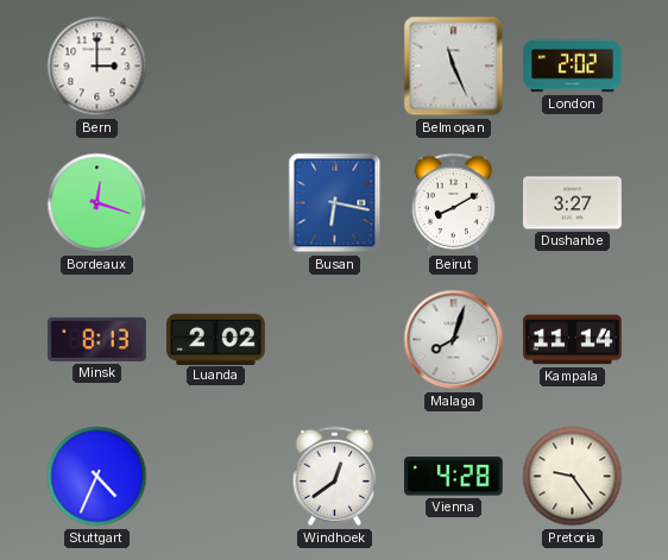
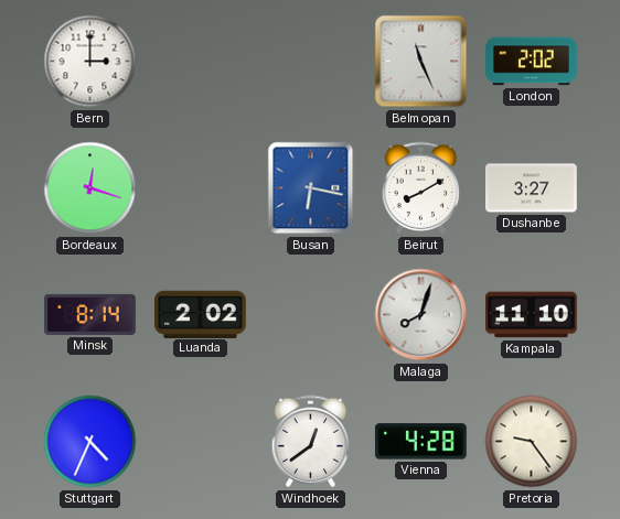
Minsk: 8:13 -> 8:14 (90, 314)
Kampala: 11:14 -> 11:10 (532, 315)
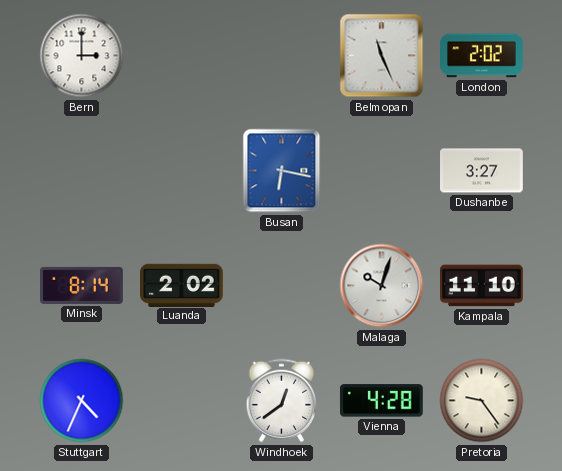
Bordeaux: 12:18 -> none (90, 188)
Beirut: 8:10 -> none (421, 188)
Malaga: 8:03 -> 10:03 (382, 286)
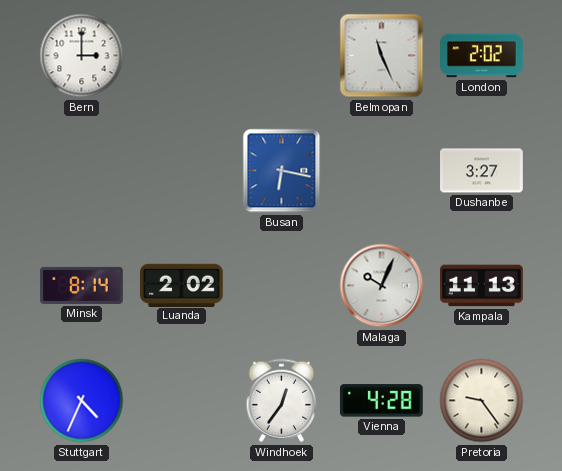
Malaga: 10:03 -> 10:04 (382, 286)
Kampala: 11:10 -> 11:13 (482, 286)
Windhoek: 12:39 -> 12:36 (282, 401)
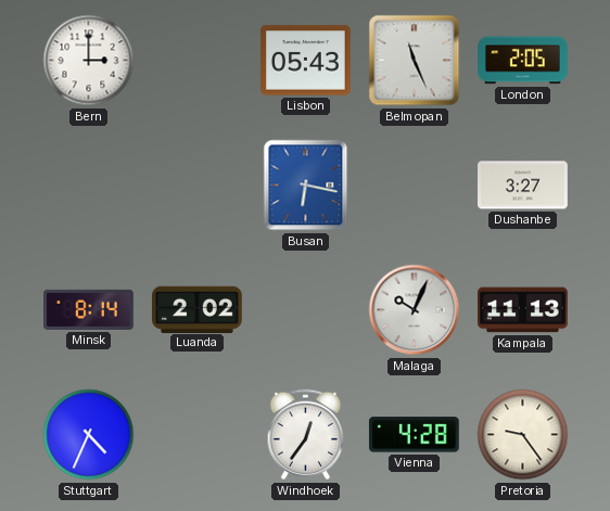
Lisbon: none -> 05:43 (306, 61)
London: 2:02 -> 2:05 (523, 61)
